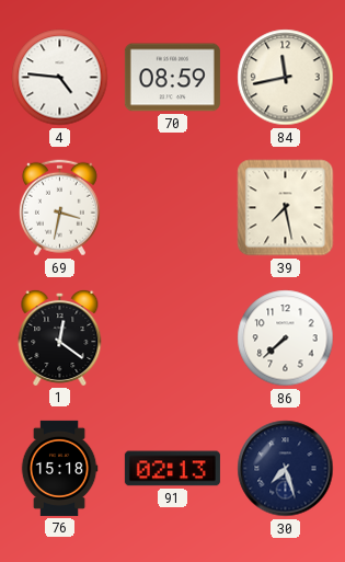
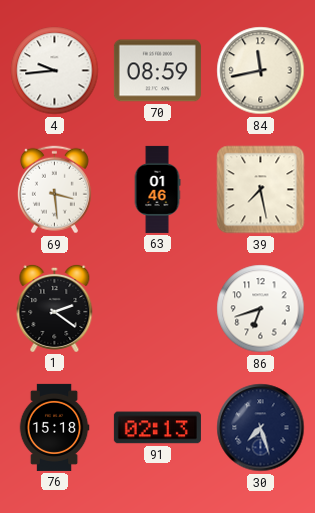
4: 4:46 -> 9:44 (55, 71)
69: 3:32 -> 3:29 (54, 190)
63: none -> 01:46 (157, 189)
1: 12:21 -> 2:21 (55, 308)
86: 7:38 -> 6:42 (261, 309)
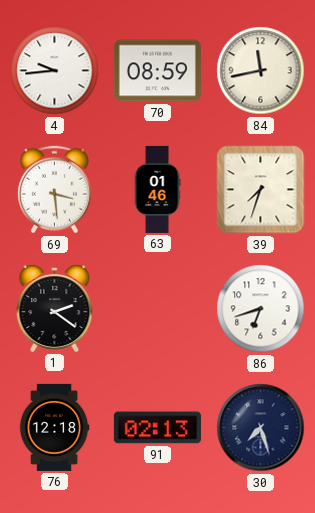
39: 7:28 -> 7:33 (261, 190)
76: 15:18 -> 12:18 (54, 427)
